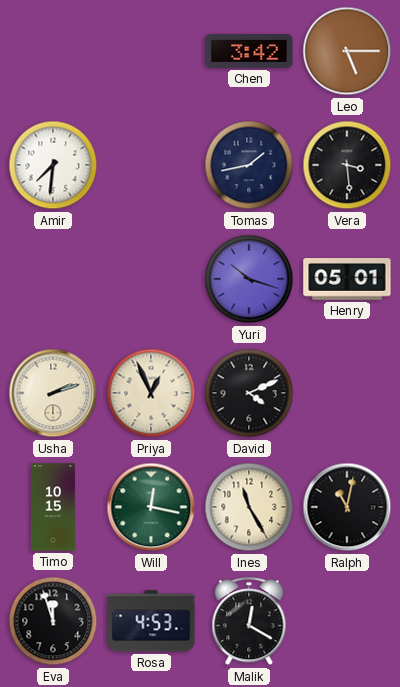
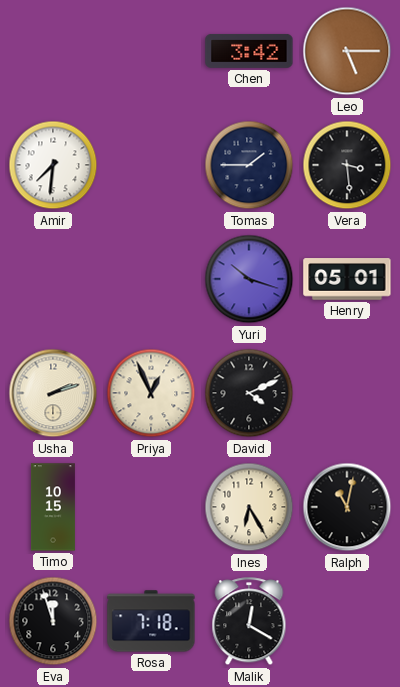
Tomas: 1:43 -> 1:45 (249, 165)
Will: 12:17 -> none (151, 507)
Ines: 11:25 -> 6:25 (249, 507)
Rosa: 4:53 -> 7:18 (151, 621)
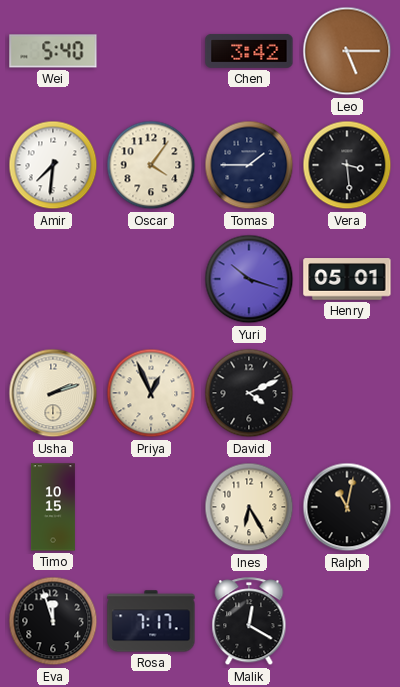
Wei: none -> 5:40 (53, 51)
Oscar: none -> 4:06 (151, 165)
Rosa: 7:18 -> 7:17 (151, 621)
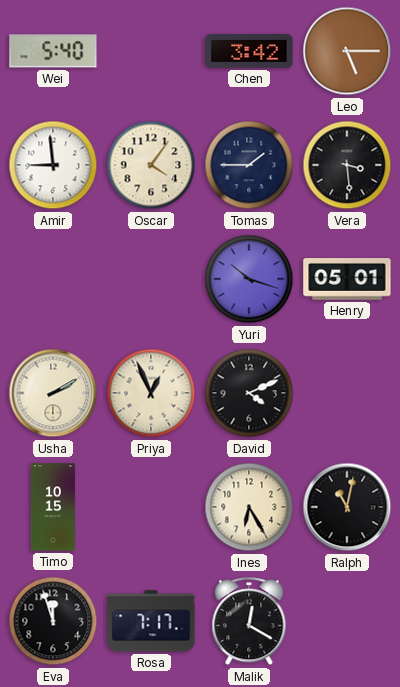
Amir: 7:31 -> 8:59 (53, 165)
Usha: 2:12 -> 2:10 (53, 393)
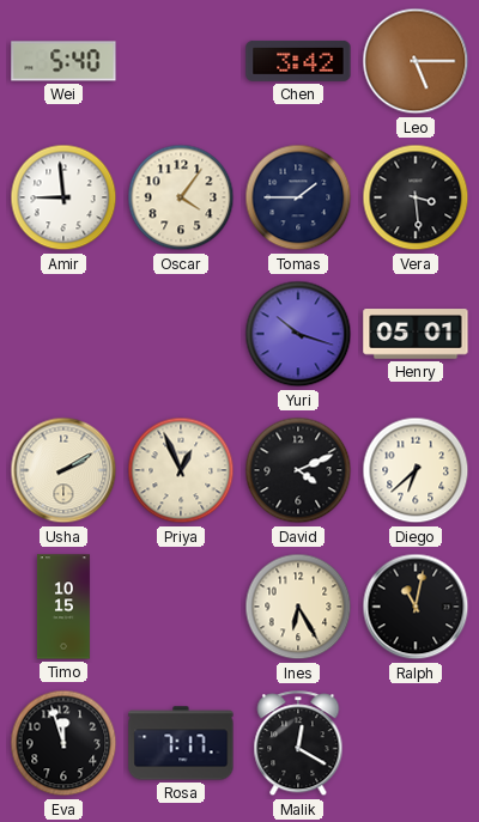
Diego: none -> 6:38 (416, 470)
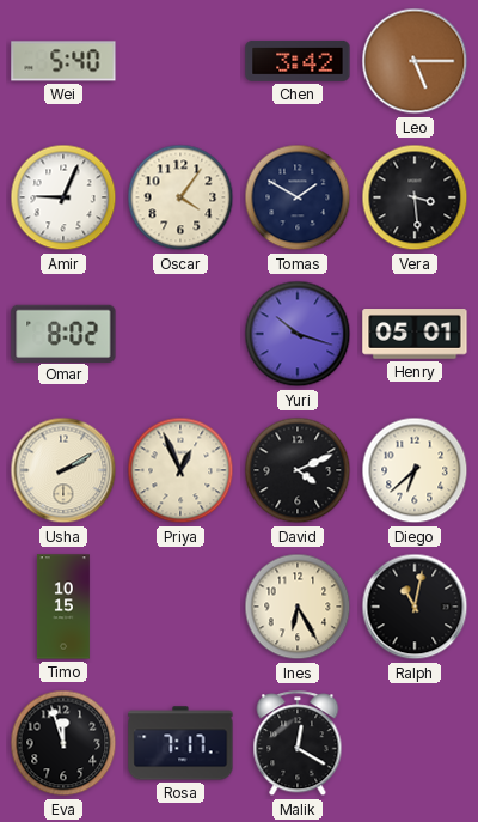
Amir: 8:59 -> 9:04 (63, 197)
Tomas: 1:45 -> 1:50 (298, 197)
Omar: none -> 8:02 (63, 333)
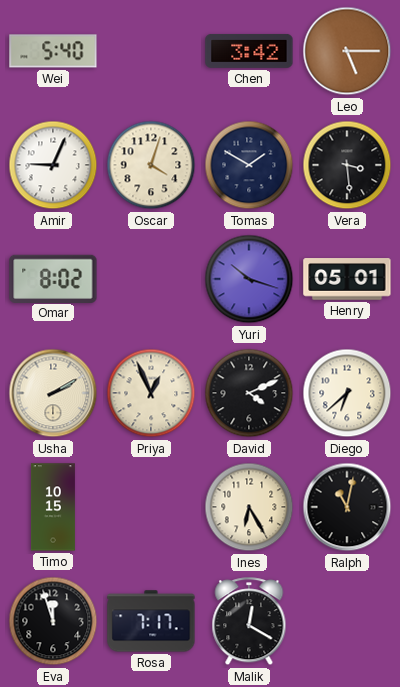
Oscar: 4:06 -> 4:03 (151, 165)
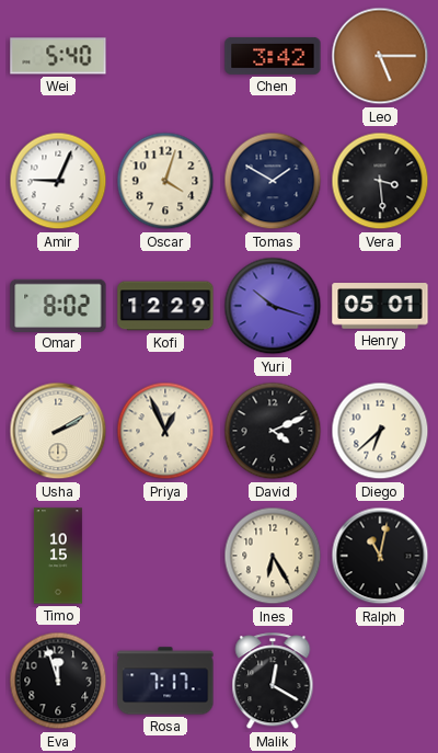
Kofi: none -> 12:29 (165, 306)
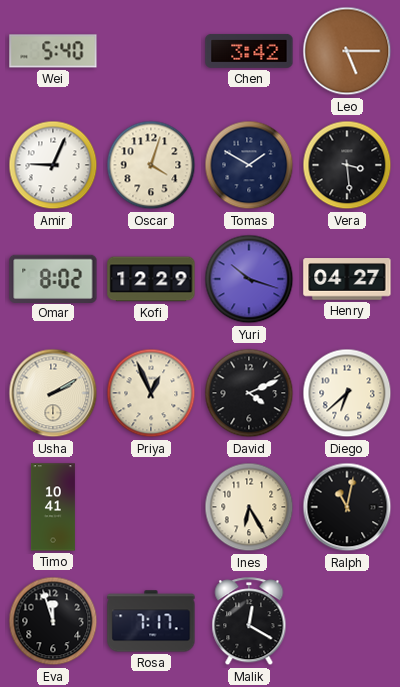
Henry: 05:01 -> 04:27 (347, 279)
Timo: 10:15 -> 10:41 (53, 507)
